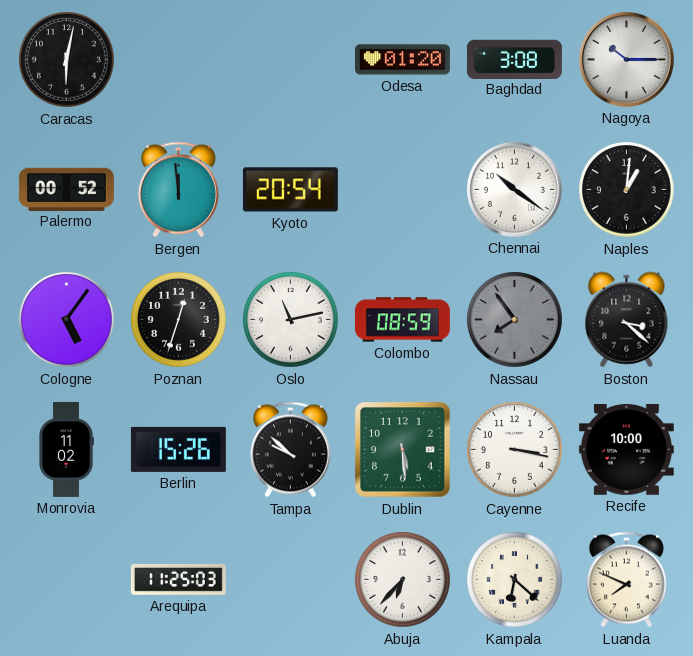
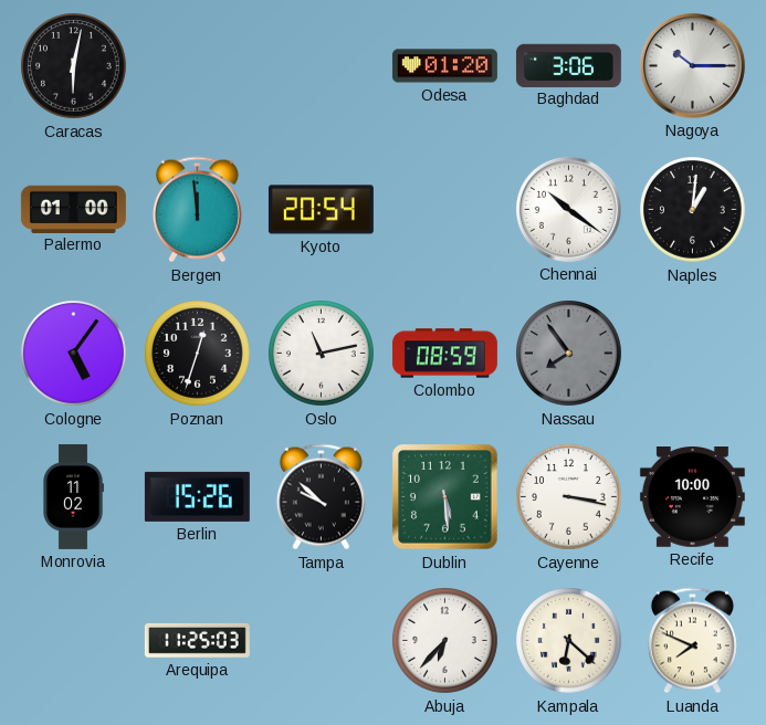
Baghdad: 3:08 -> 3:06 (568, 65)
Palermo: 00:52 -> 01:00 (73, 209)
Boston: 3:22 -> none (627, 320)
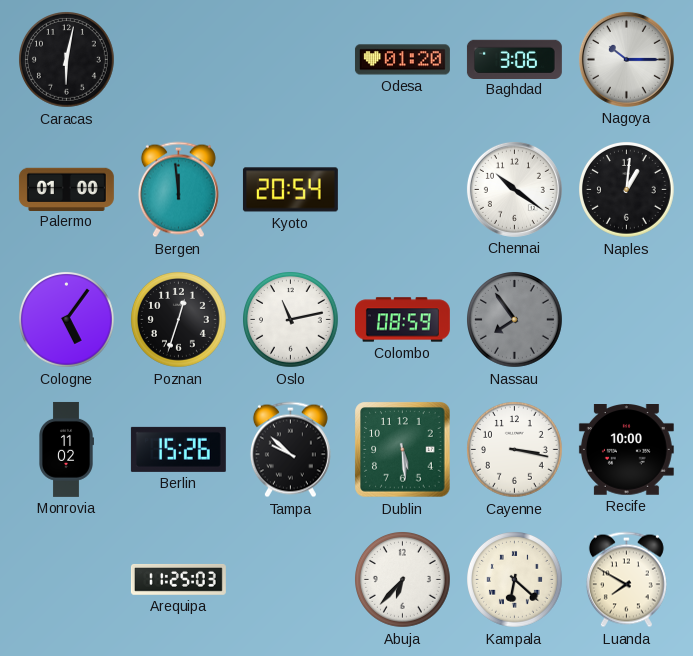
Luanda: 7:49 -> 7:50 (626, 580)
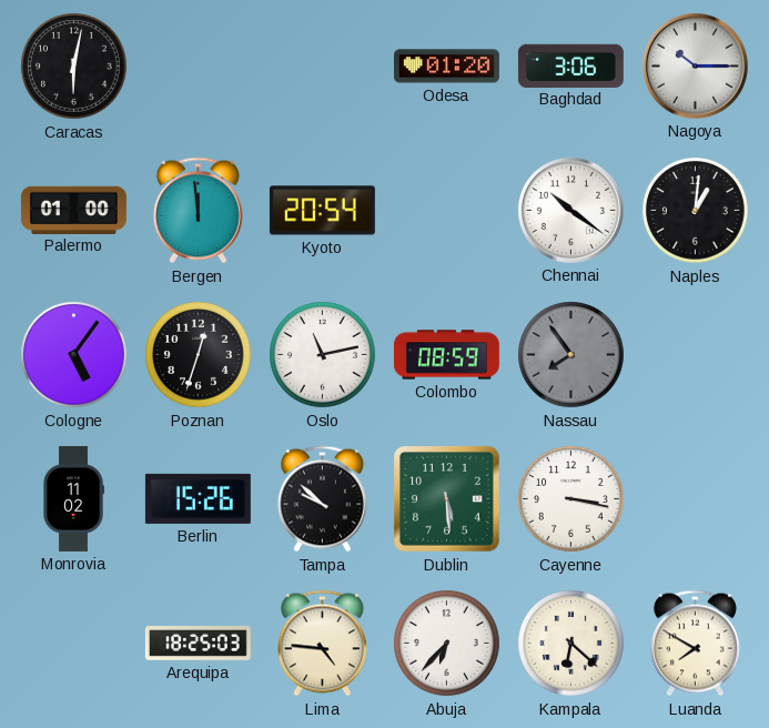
Recife: 10:00 -> none (626, 450)
Arequipa: 11:25 -> 18:25 (198, 643)
Lima: none -> 4:46 (322, 644)
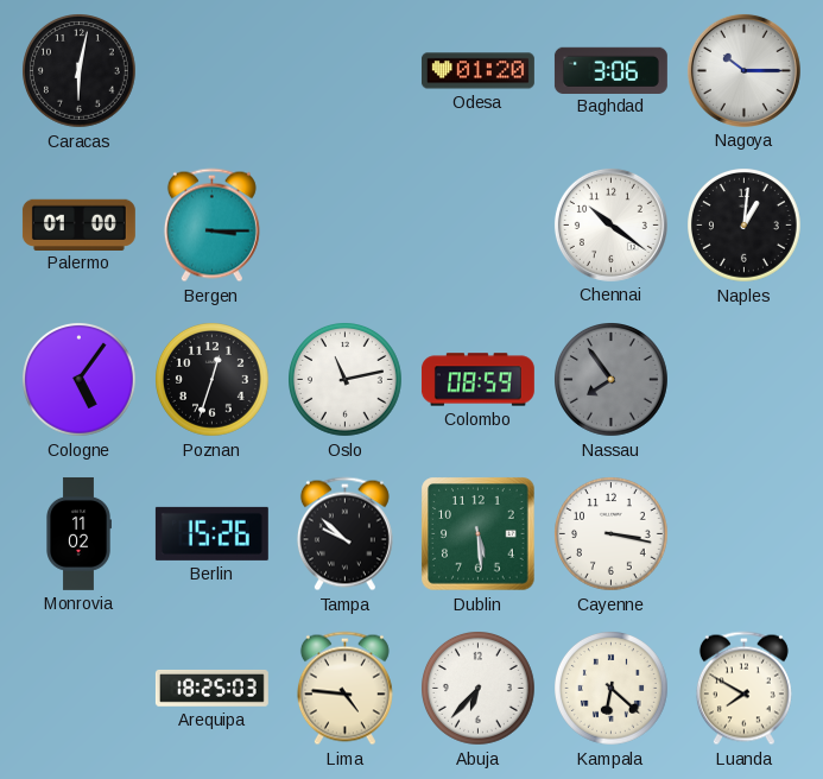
Bergen: 11:59 -> 3:15 (211, 226)
Kyoto: 20:54 -> none (322, 211)
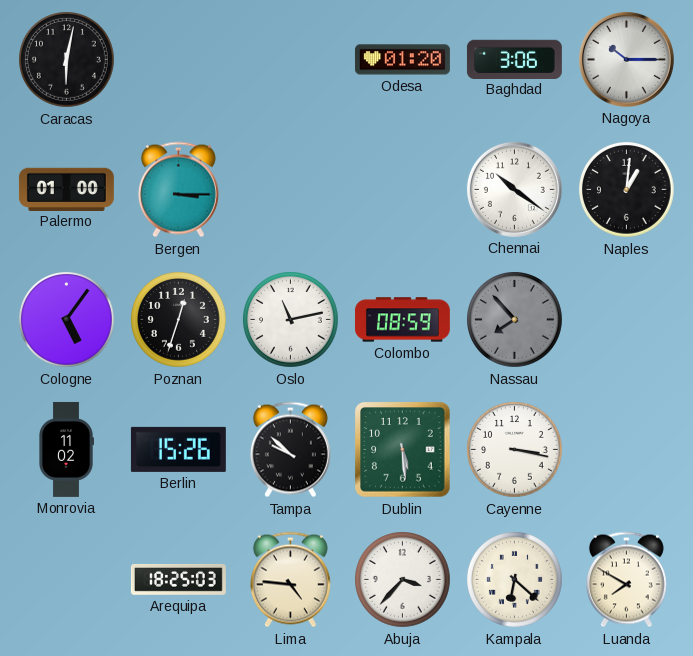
Nassau: 7:54 -> 7:53 (515, 320)
Abuja: 6:37 -> 3:37 (403, 580)
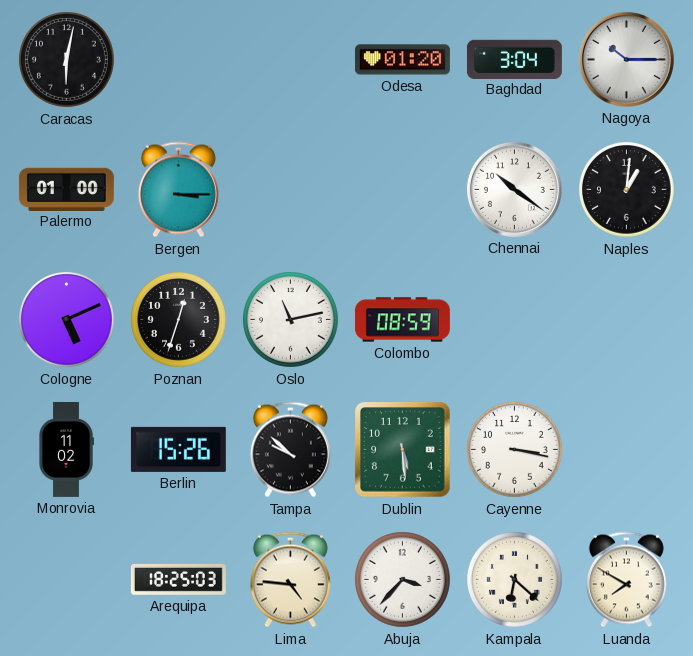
Baghdad: 3:06 -> 3:04 (514, 59)
Cologne: 5:06 -> 5:11 (67, 320)
Nassau: 7:53 -> none (515, 320)
